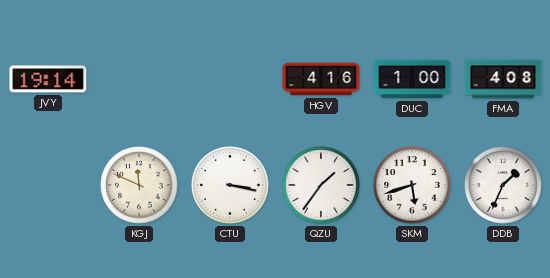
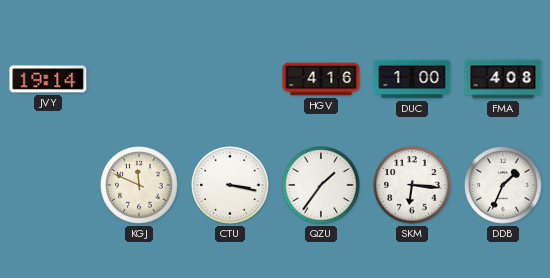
SKM: 5:42 -> 6:16 (412, 185)
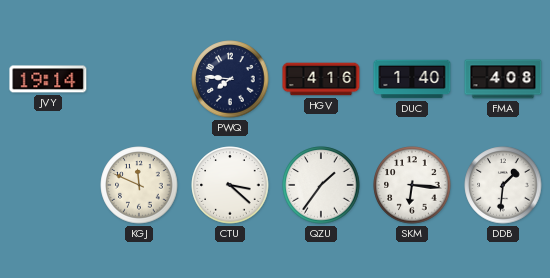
PWQ: none -> 7:46 (230, 79)
DUC: 1:00 -> 1:40 (412, 79)
CTU: 3:17 -> 3:22 (230, 185)
DDB: 1:34 -> 1:31 (503, 185)
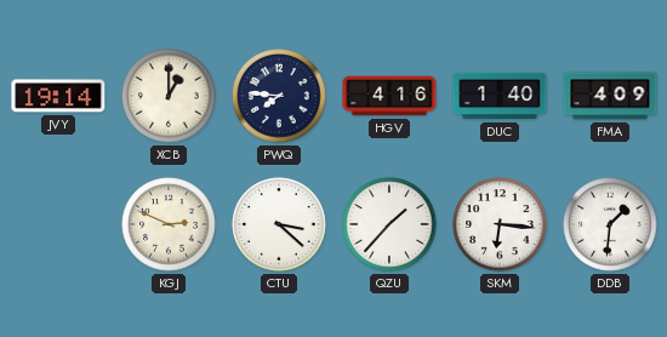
XCB: none -> 1:00 (169, 96)
FMA: 4:08 -> 4:09 (610, 96)
KGJ: 11:49 -> 2:49 (169, 224)
QZU: 1:36 -> 1:37 (389, 224)
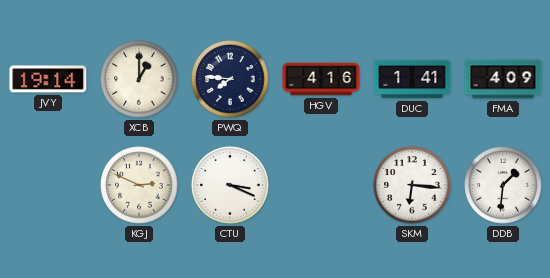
DUC: 1:40 -> 1:41 (412, 79)
CTU: 3:22 -> 3:19 (230, 185)
QZU: 1:37 -> none (389, 224)
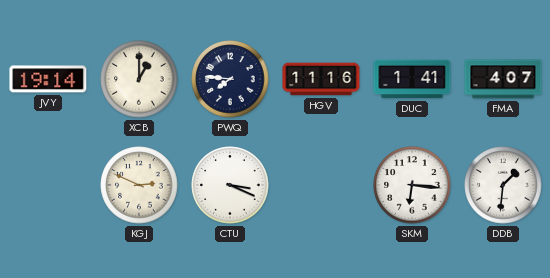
HGV: 4:16 -> 11:16 (321, 79)
FMA: 4:09 -> 4:07 (503, 79)
